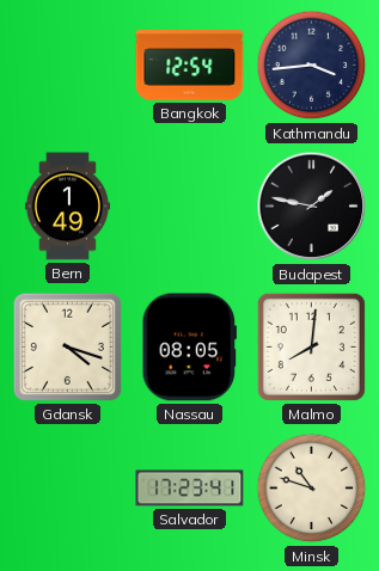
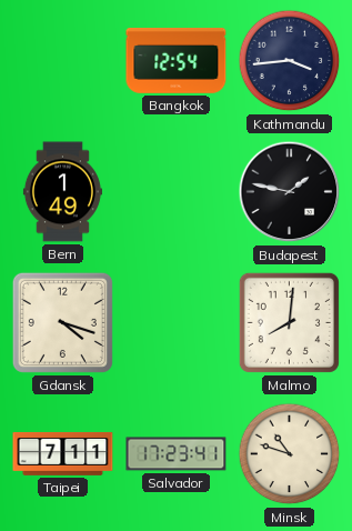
Nassau: 08:05 -> none (189, 348)
Taipei: none -> 7:11 (63, 453)
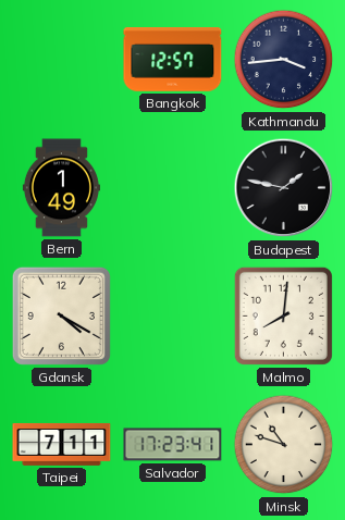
Bangkok: 12:54 -> 12:57 (173, 60)
Gdansk: 4:18 -> 4:20 (61, 315)
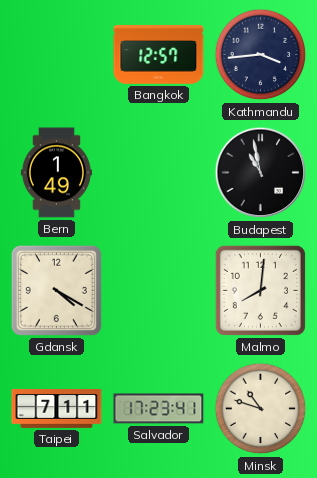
Budapest: 1:47 -> 10:58 (261, 173)
